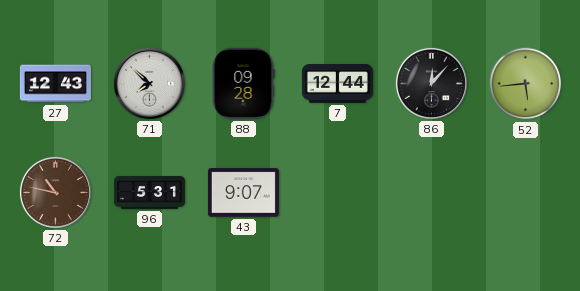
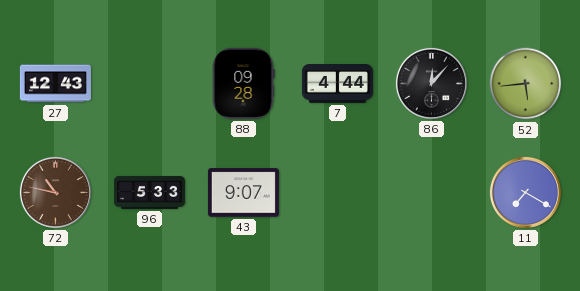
71: 7:52 -> none (149, 83)
7: 12:44 -> 4:44 (337, 84)
96: 5:31 -> 5:33 (149, 192)
11: none -> 7:20 (525, 192)
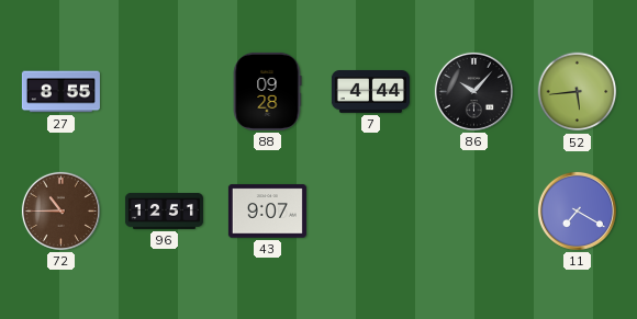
27: 12:43 -> 8:55 (60, 92)
86: 12:07 -> 10:07 (473, 91)
72: 10:47 -> 10:45 (60, 210)
96: 5:33 -> 12:51 (164, 210)
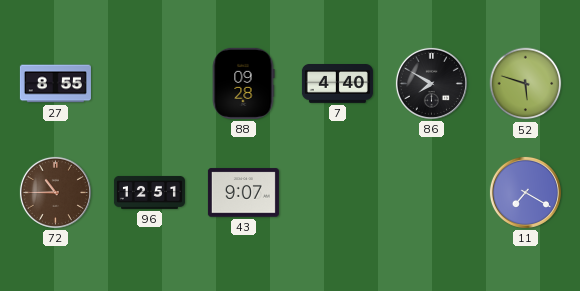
7: 4:44 -> 4:40 (337, 84)
86: 10:07 -> 7:50 (431, 83)
52: 5:44 -> 5:48 (526, 84)
